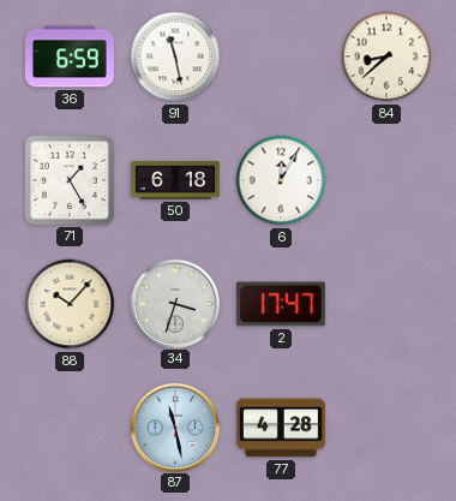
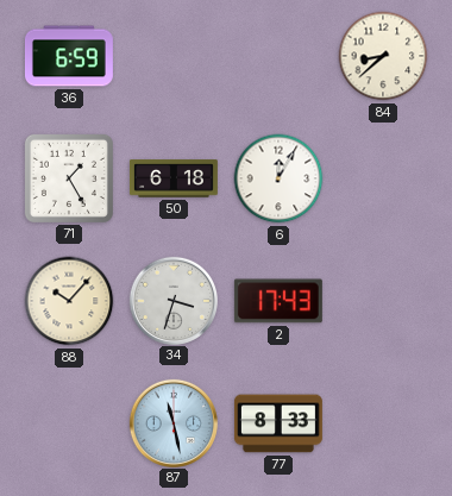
91: 11:28 -> none (175, 56)
2: 17:47 -> 17:43 (278, 301)
77: 4:28 -> 8:33 (278, 423)
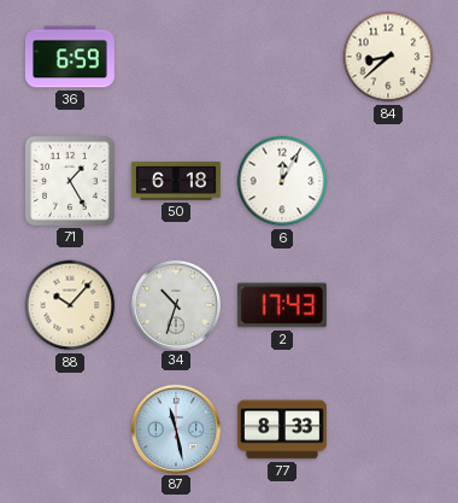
34: 3:33 -> 10:33 (175, 304)
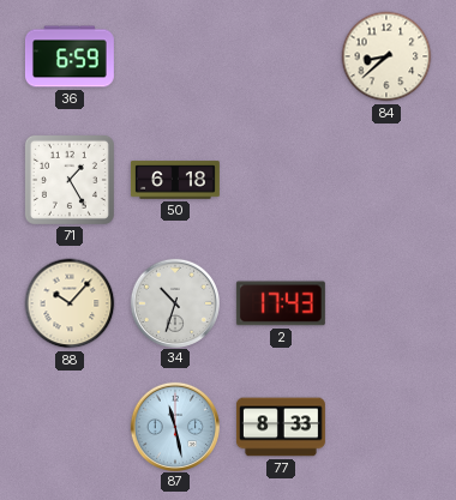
6: 12:05 -> none (282, 181)
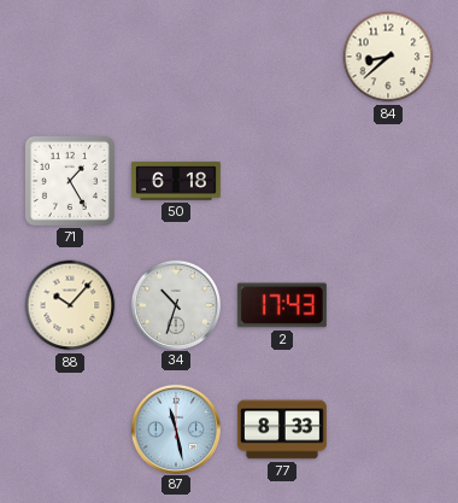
36: 6:59 -> none (70, 56)
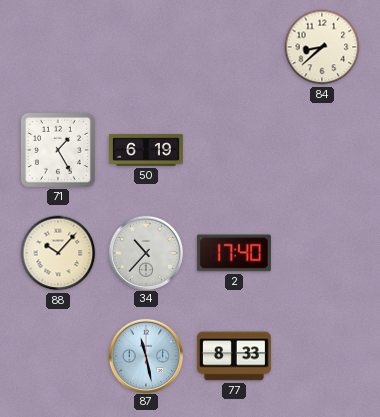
50: 6:18 -> 6:19 (146, 150)
34: 10:33 -> 10:37 (145, 252)
2: 17:43 -> 17:40 (234, 253)
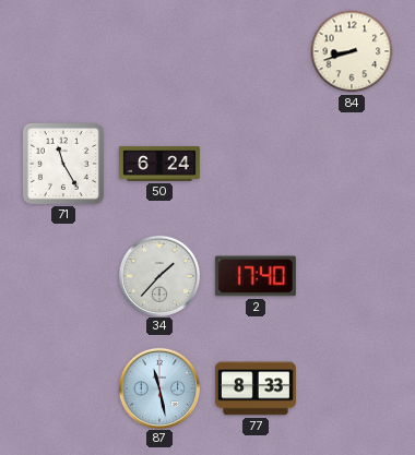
84: 8:38 -> 8:42 (352, 51)
71: 1:25 -> 11:25 (63, 164)
50: 6:19 -> 6:24 (159, 164)
88: 10:07 -> none (58, 253)
34: 10:37 -> 1:37 (158, 275)
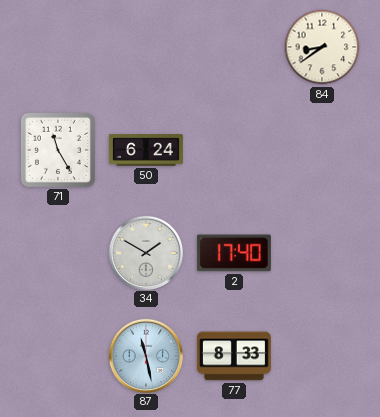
84: 8:42 -> 8:39 (322, 47)
34: 1:37 -> 1:50 (145, 252)
